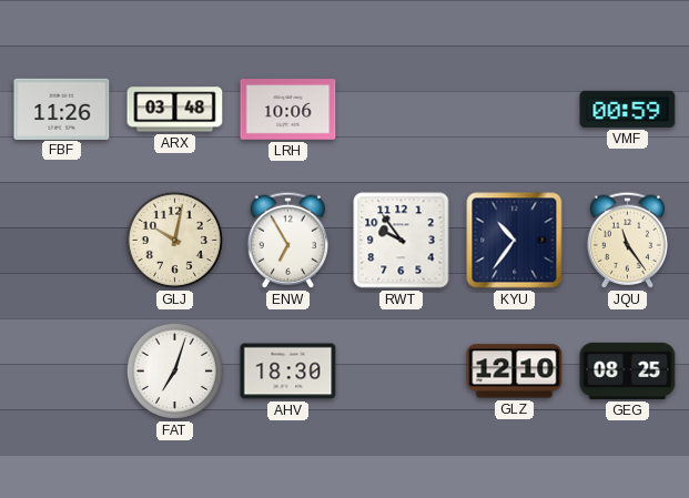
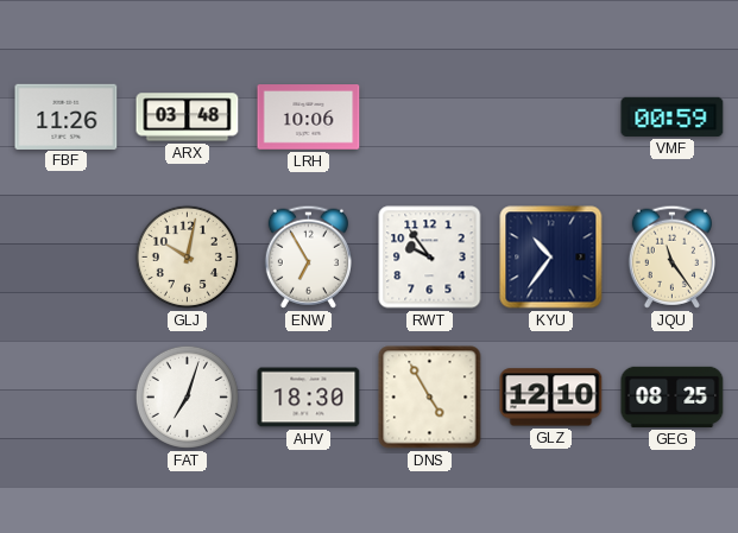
DNS: none -> 4:55 (430, 398)
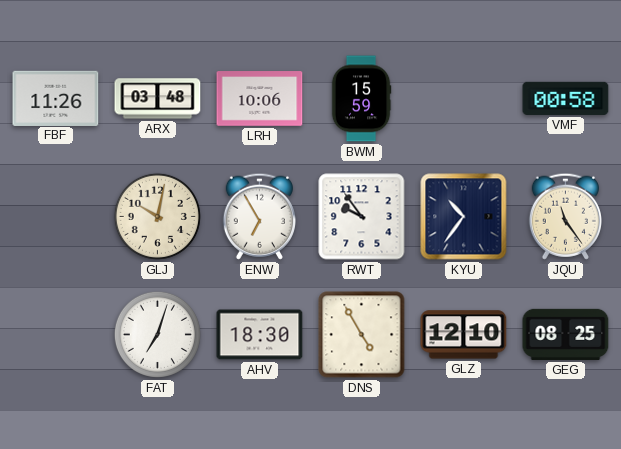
BWM: none -> 15:59 (361, 99)
VMF: 00:59 -> 00:58 (566, 98)
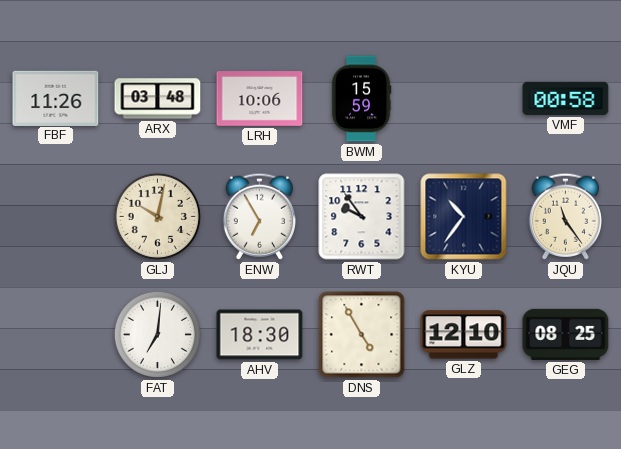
FAT: 7:03 -> 7:01 (157, 334)
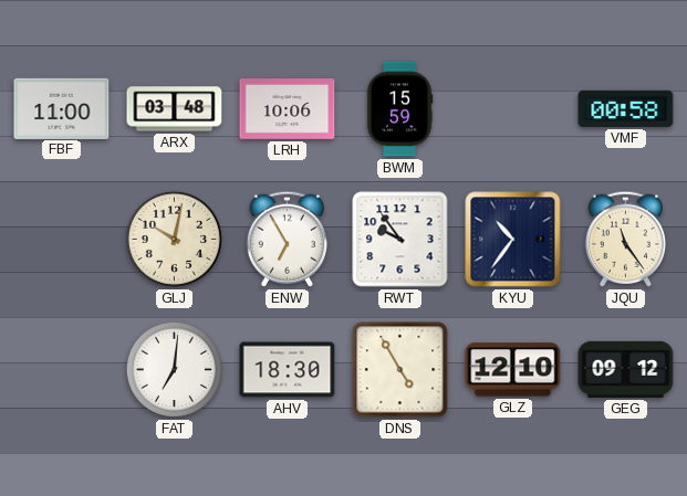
FBF: 11:26 -> 11:00 (62, 108)
GEG: 08:25 -> 09:12 (626, 369)
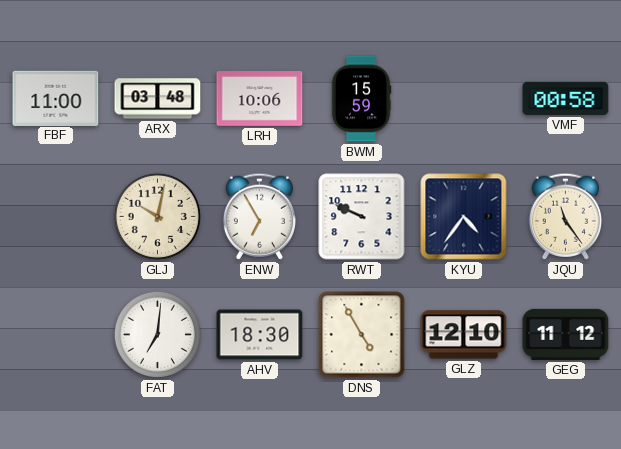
RWT: 9:54 -> 9:49 (362, 217)
KYU: 10:36 -> 4:36 (464, 217)
GEG: 09:12 -> 11:12 (566, 334)
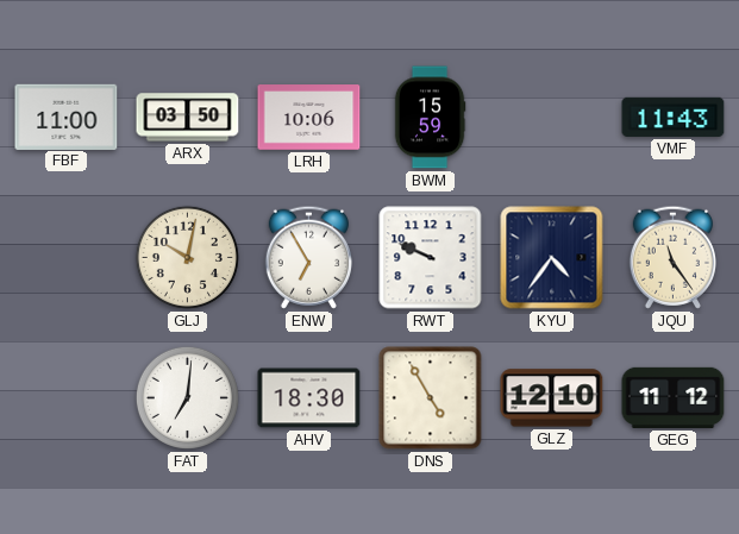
ARX: 03:48 -> 03:50 (188, 118)
VMF: 00:58 -> 11:43 (674, 117)
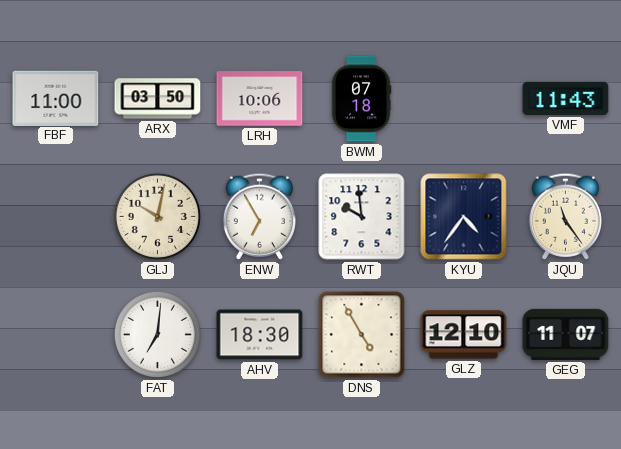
BWM: 15:59 -> 07:18 (361, 99)
RWT: 9:49 -> 9:59 (362, 217)
GEG: 11:12 -> 11:07 (566, 334)
